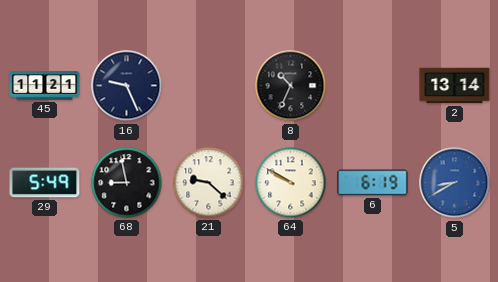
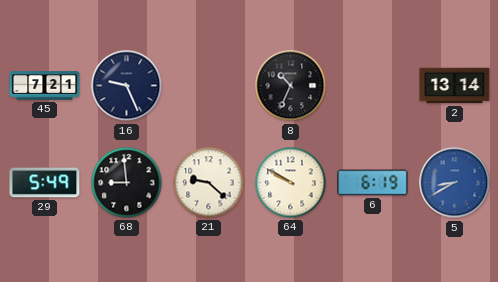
45: 11:21 -> 7:21 (45, 86)
68: 8:58 -> 8:59 (127, 183)
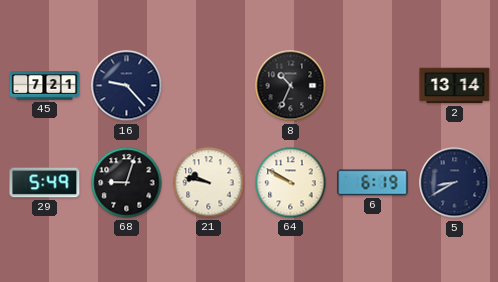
16: 9:26 -> 9:23 (127, 86)
68: 8:59 -> 9:03 (127, 183)
21: 9:22 -> 9:47 (209, 183)
5 dial: blue -> navy (455, 183)
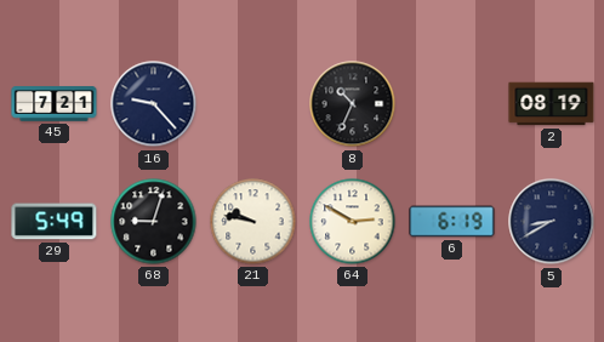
2: 13:14 -> 08:19 (552, 104)
64: 9:50 -> 2:50 (353, 222)
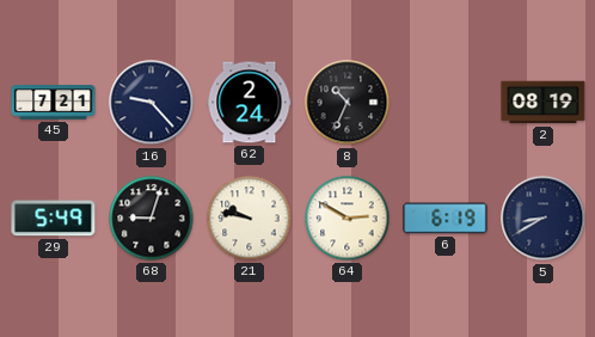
62: none -> 2:24 (250, 103)
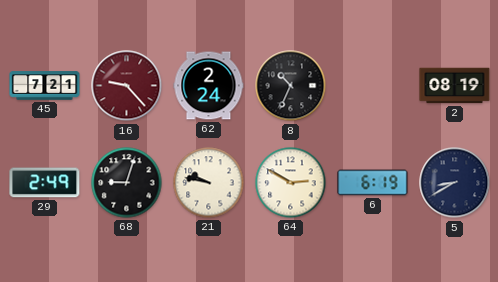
16 dial: navy -> burgundy (127, 86)
29: 5:49 -> 2:49 (45, 183)
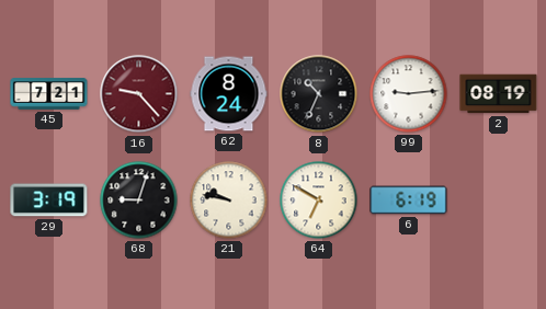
62: 2:24 -> 8:24 (229, 94)
99: none -> 9:14 (409, 94)
29: 2:49 -> 3:19 (49, 201)
64: 2:50 -> 6:50 (319, 201)
5: 8:40 -> none (455, 183)
